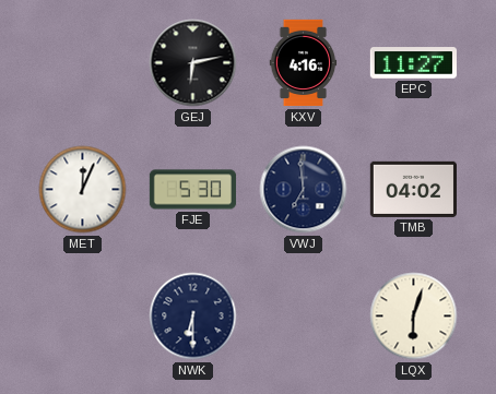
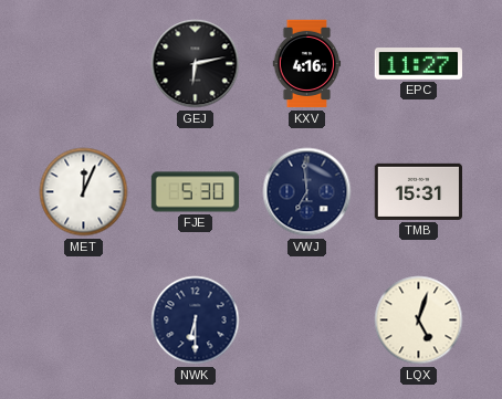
TMB: 04:02 -> 15:31 (418, 191)
LQX: 6:03 -> 5:03 (419, 321)
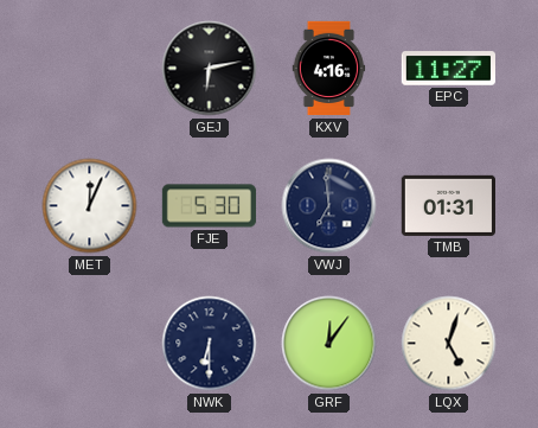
TMB: 15:31 -> 01:31 (448, 205)
GRF: none -> 12:06 (329, 344)
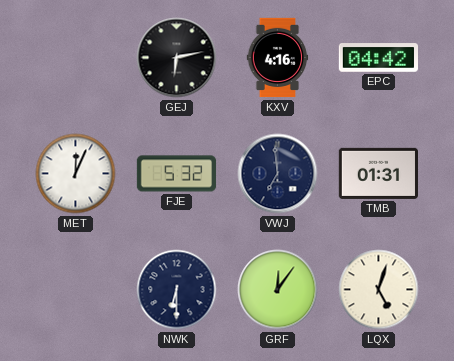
EPC: 11:27 -> 04:42 (378, 58)
FJE: 5:30 -> 5:32 (177, 174)
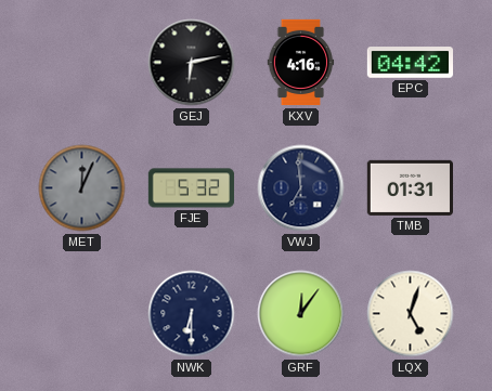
MET dial: white -> grey (82, 188)
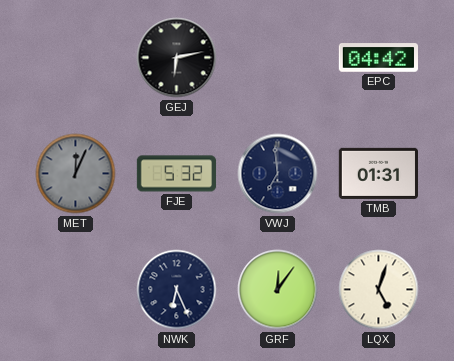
KXV: 4:16 -> none (301, 63)
NWK: 6:30 -> 6:26 (177, 290)
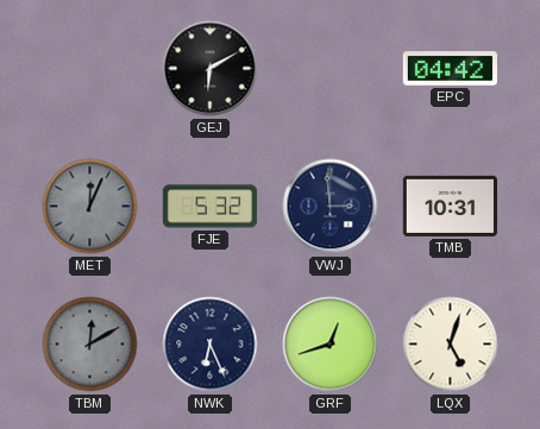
GEJ: 6:13 -> 6:10 (211, 69)
VWJ: 6:59 -> 2:59 (331, 207)
TMB: 01:31 -> 10:31 (450, 206)
TBM: none -> 12:10 (90, 345)
GRF: 12:06 -> 12:42 (331, 345)
